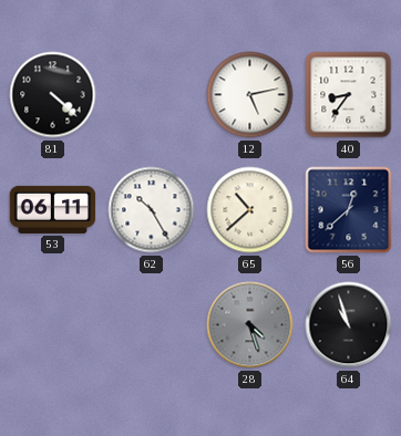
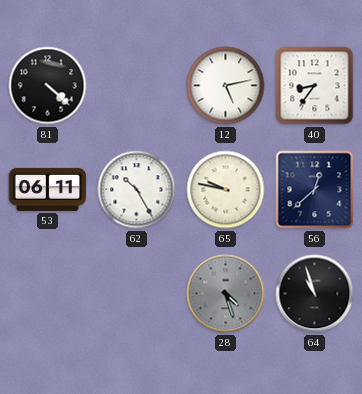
65: 10:38 -> 9:47 (226, 190)
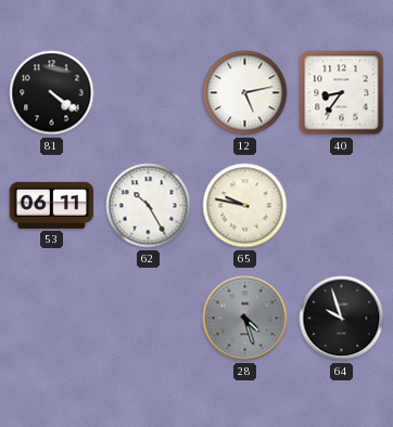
81: 4:22 -> 4:21 (52, 93)
56: 12:38 -> none (315, 190)
64: 10:57 -> 9:57 (342, 319)
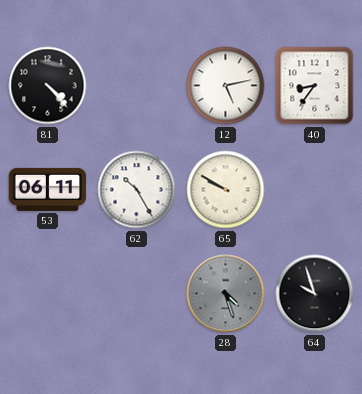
81: 4:21 -> 4:23 (48, 86)
65: 9:47 -> 9:50 (226, 190)
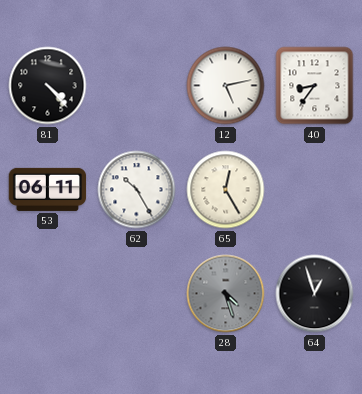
65: 9:50 -> 12:25 (226, 190)
64: 9:57 -> 12:57 (315, 294)
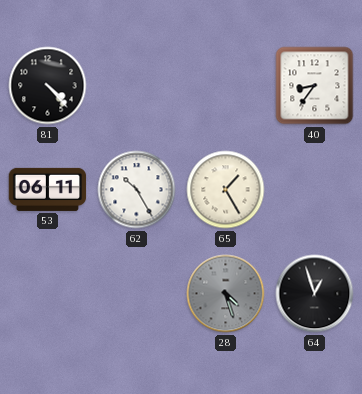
12: 5:13 -> none (226, 86)
65: 12:25 -> 1:25 (226, 190)
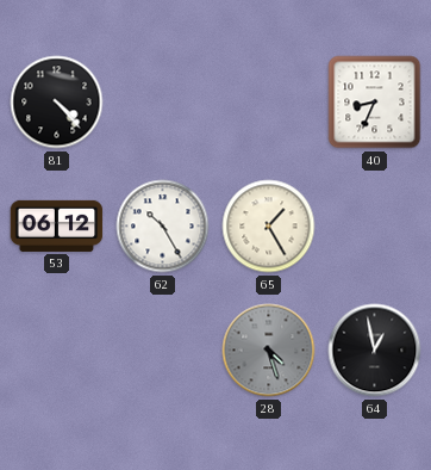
40: 8:36 -> 8:34 (375, 103)
53: 06:11 -> 06:12 (57, 225)
64: 12:57 -> 12:58 (375, 351)
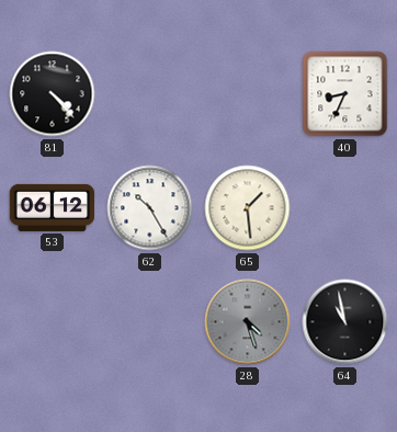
65: 1:25 -> 1:29 (248, 208)
64: 12:58 -> 10:58 (345, 322)
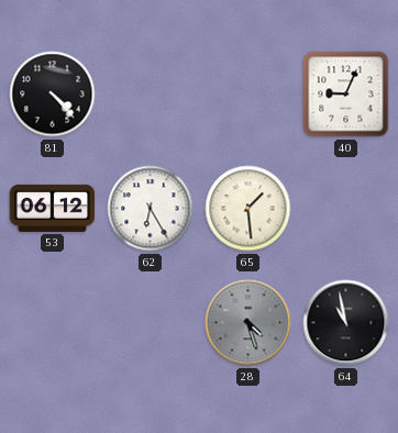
40: 8:34 -> 9:04 (346, 95)
62: 10:25 -> 6:25 (151, 209)
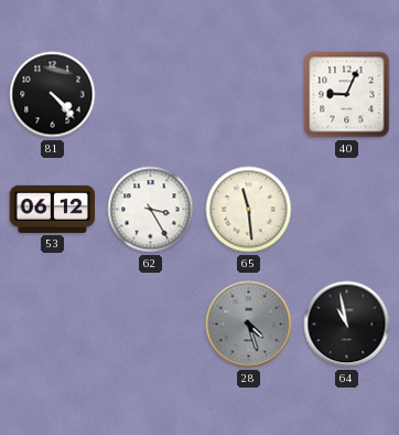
62: 6:25 -> 3:25 (151, 210)
65: 1:29 -> 11:29 (249, 210)
